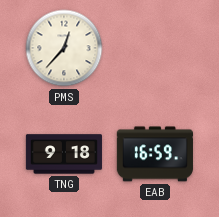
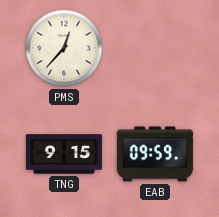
TNG: 9:18 -> 9:15 (64, 154)
EAB: 16:59 -> 09:59 (155, 154)
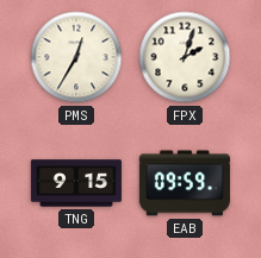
PMS: 12:37 -> 12:35 (76, 57)
FPX: none -> 2:03 (185, 57)
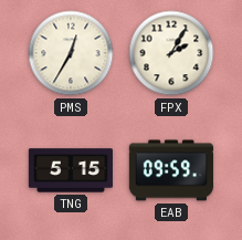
FPX: 2:03 -> 2:05 (171, 53)
TNG: 9:15 -> 5:15 (71, 170)
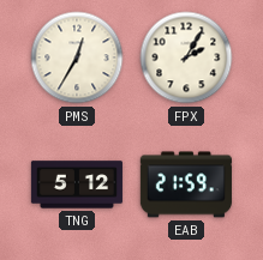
TNG: 5:15 -> 5:12 (77, 185)
EAB: 09:59 -> 21:59 (186, 185)
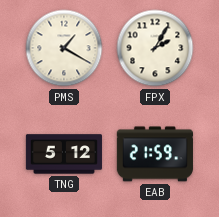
PMS: 12:35 -> 1:20 (64, 48)
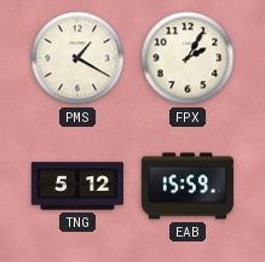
EAB: 21:59 -> 15:59 (188, 186)
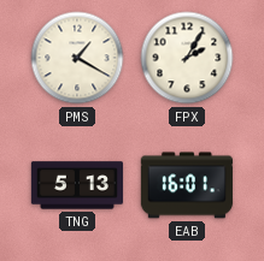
TNG: 5:12 -> 5:13 (77, 185)
EAB: 15:59 -> 16:01 (187, 185)
